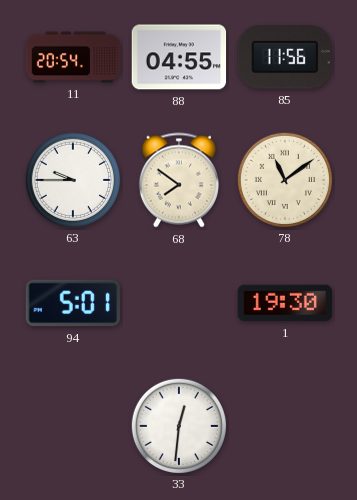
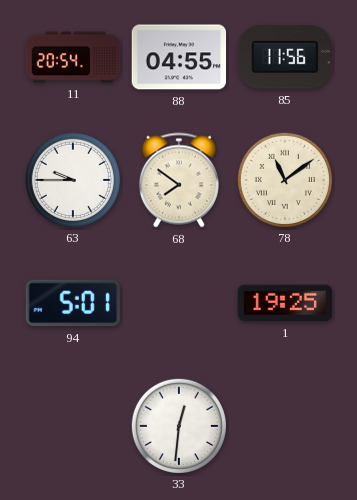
1: 19:30 -> 19:25 (285, 303)
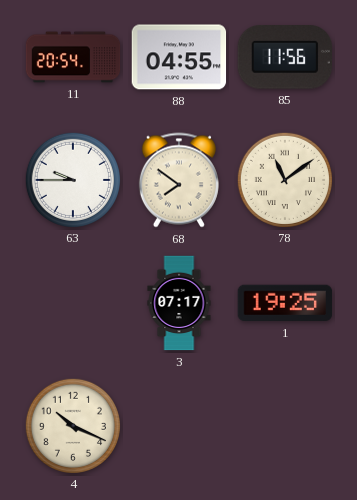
94: 5:01 -> none (72, 303)
3: none -> 07:17 (179, 303)
4: none -> 10:19 (72, 425)
33: 12:31 -> none (178, 425)
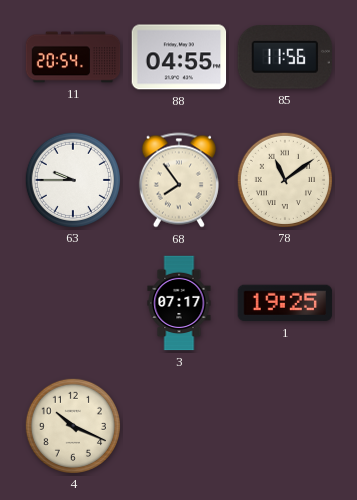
68: 7:51 -> 7:54 (179, 180)
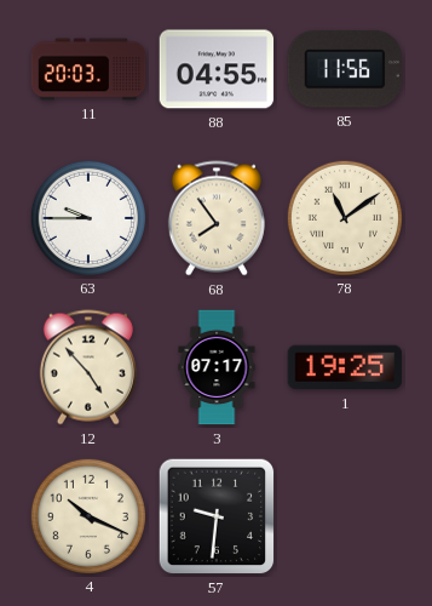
11: 20:54 -> 20:03 (88, 69)
12: none -> 4:53 (88, 367)
57: none -> 9:31 (217, 516)
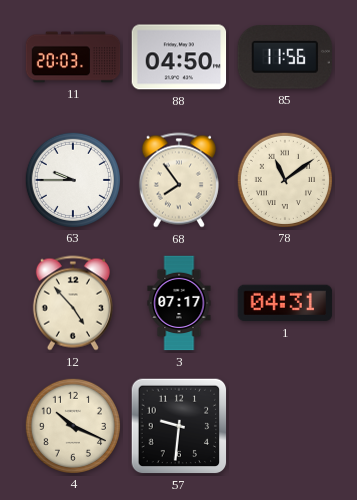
88: 04:55 -> 04:50 (179, 57)
1: 19:25 -> 04:31 (285, 303)
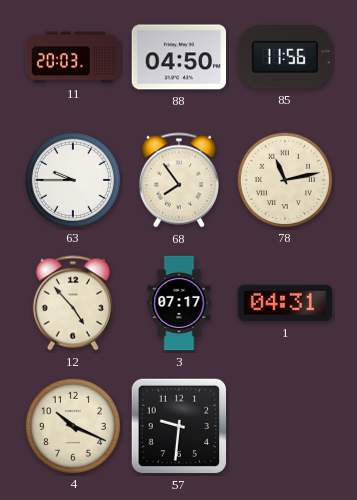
78: 11:09 -> 11:13 (284, 179)
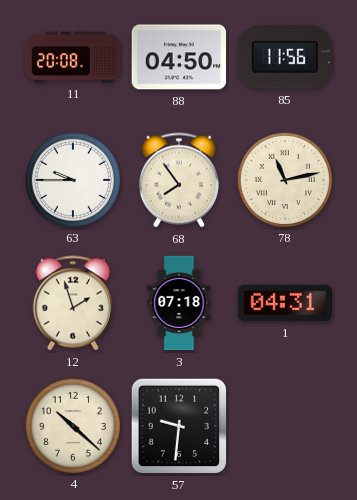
11: 20:03 -> 20:08 (73, 57)
12: 4:53 -> 1:57 (73, 303)
3: 07:17 -> 07:18 (179, 303)
4: 10:19 -> 10:22 (72, 425)
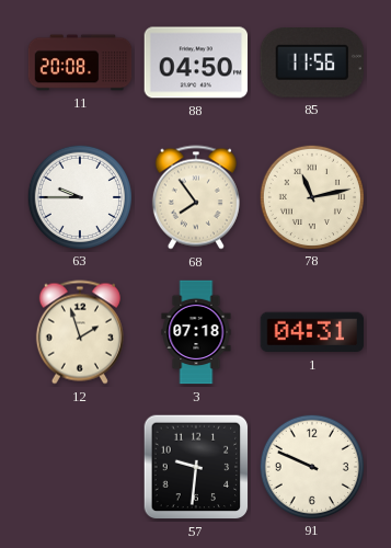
4: 10:22 -> none (72, 425)
91: none -> 9:49 (311, 466)
